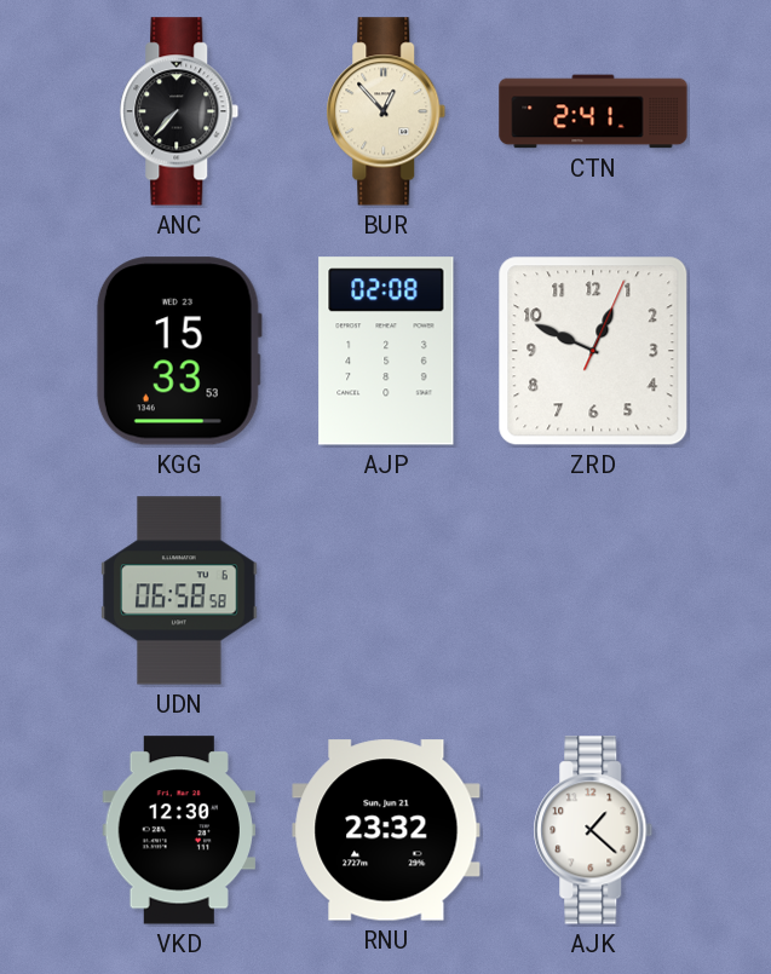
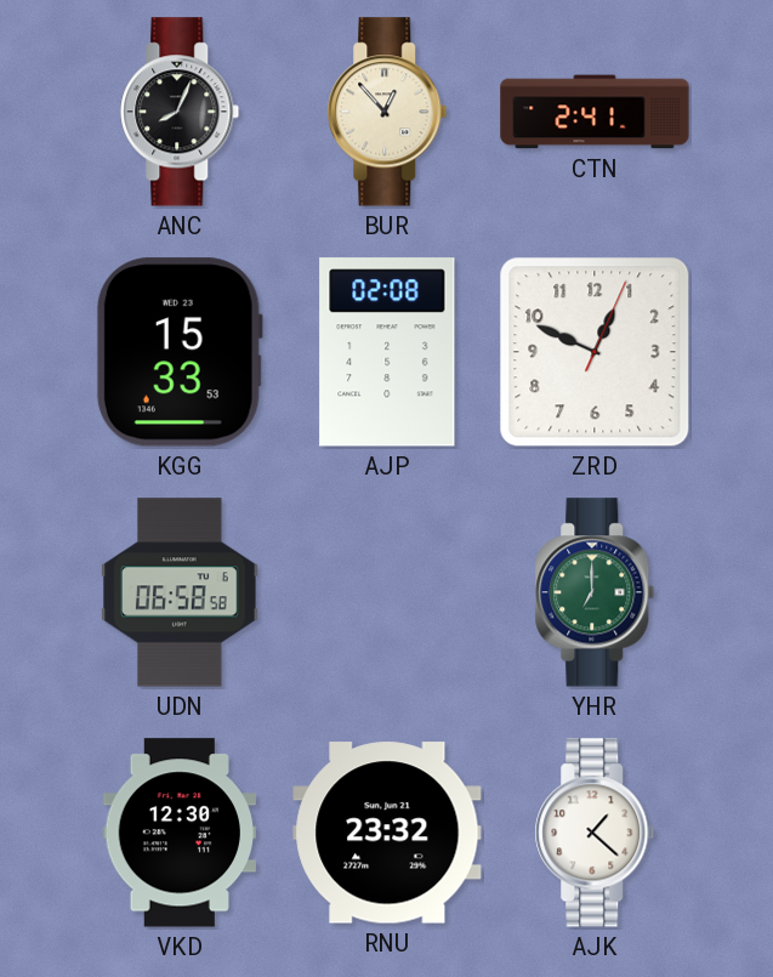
ANC: 7:37 -> 8:04 (180, 112)
YHR: none -> 7:00 (595, 592)
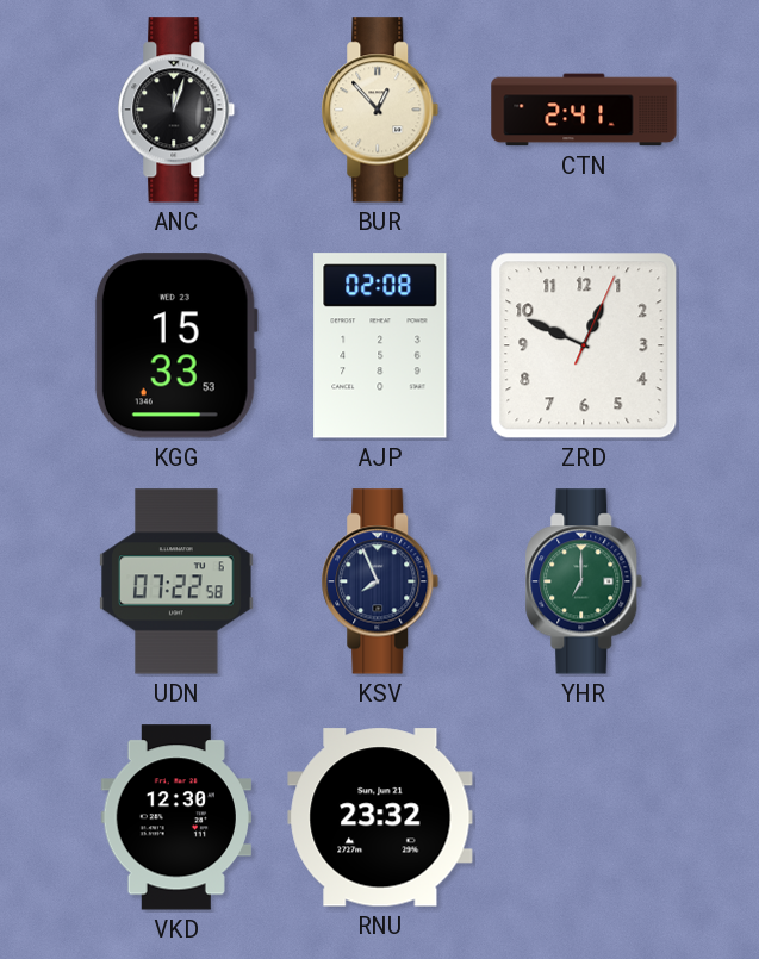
ANC: 8:04 -> 12:03 (176, 110)
UDN: 06:58 -> 07:22 (176, 581)
KSV: none -> 7:56 (380, 581)
AJK: 1:22 -> none (595, 833)
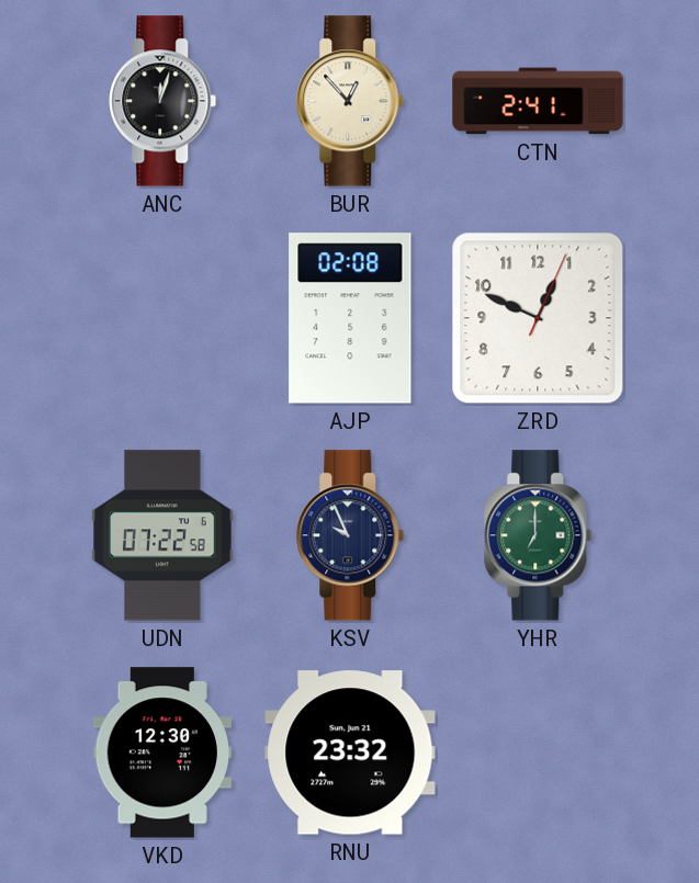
KGG: 15:33 -> none (176, 345)
KSV: 7:56 -> 9:56 (350, 535)
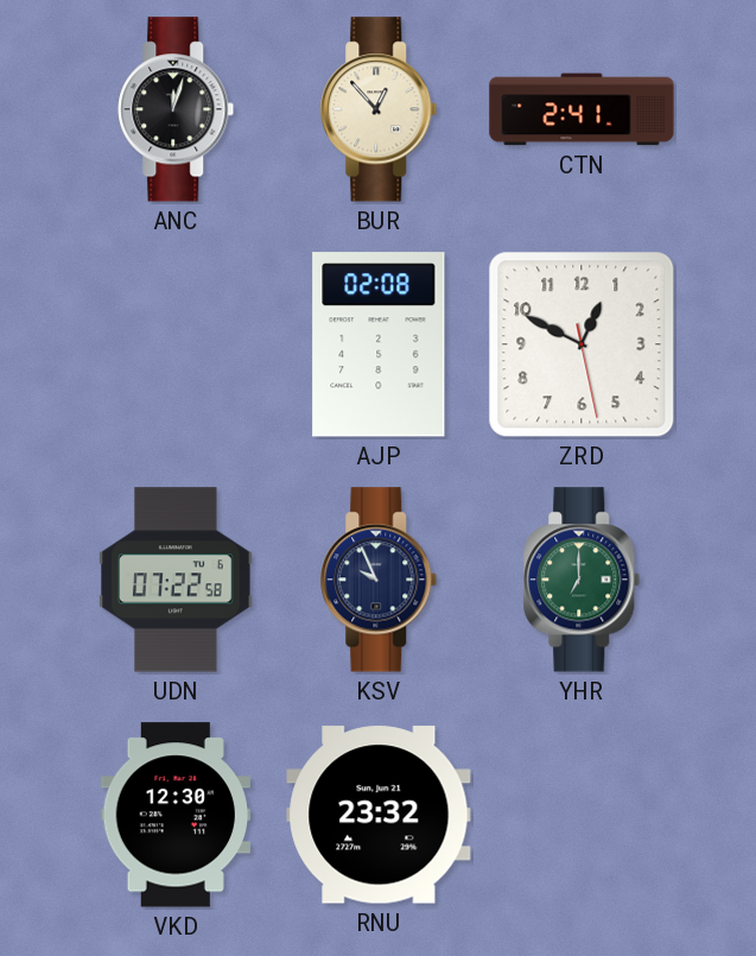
ZRD: 12:49:04 -> 12:49:28 (582, 344)
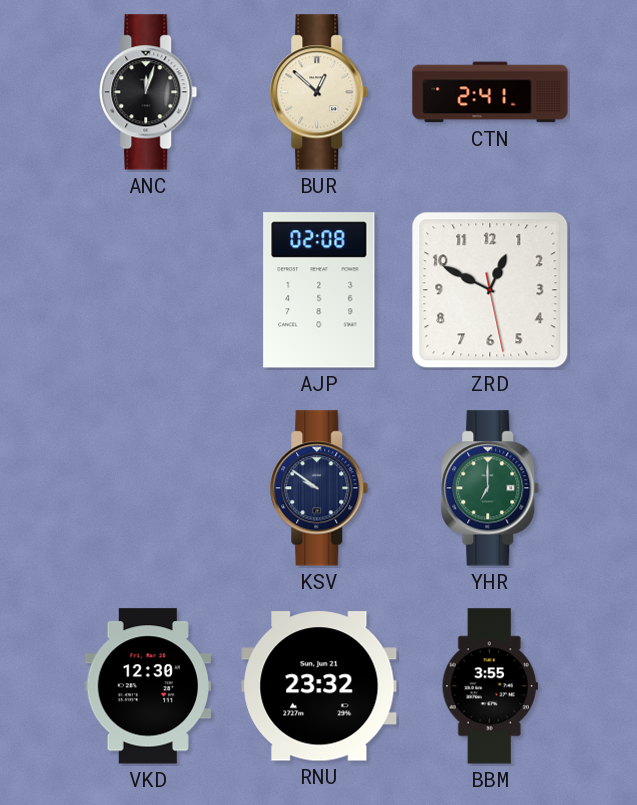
BUR: 12:53 -> 12:52 (319, 92)
UDN: 07:22 -> none (176, 580)
KSV: 9:56 -> 9:51 (319, 488)
BBM: none -> 3:55 (490, 686)
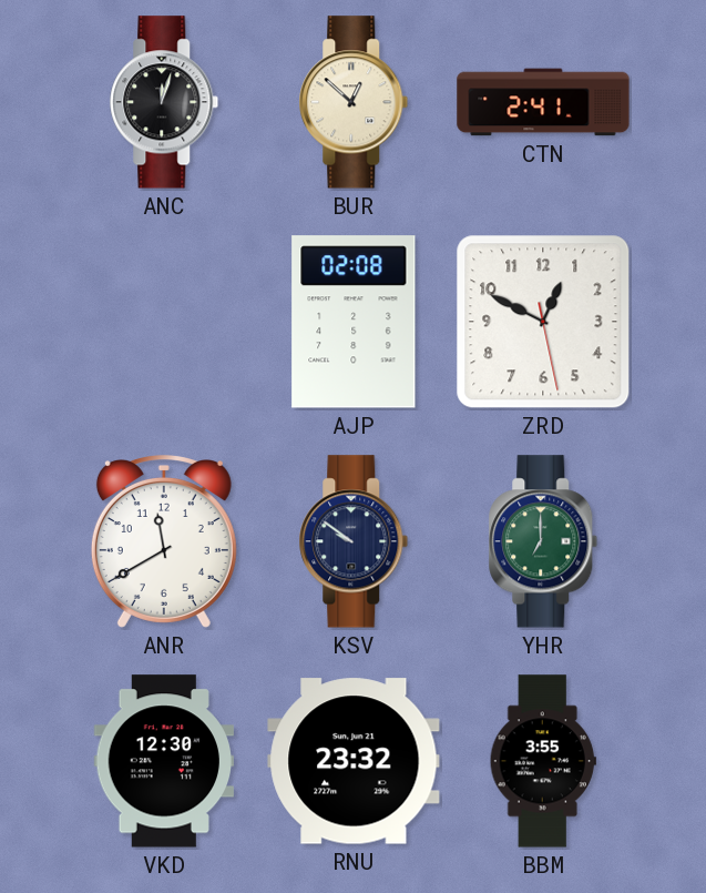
ANR: none -> 11:40 (164, 542)
